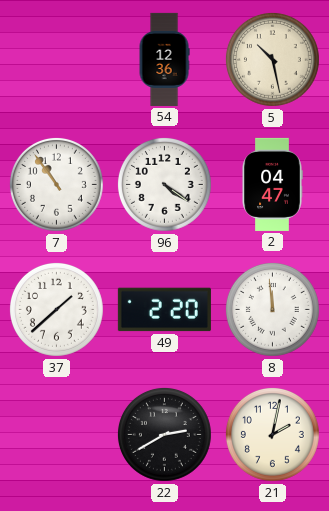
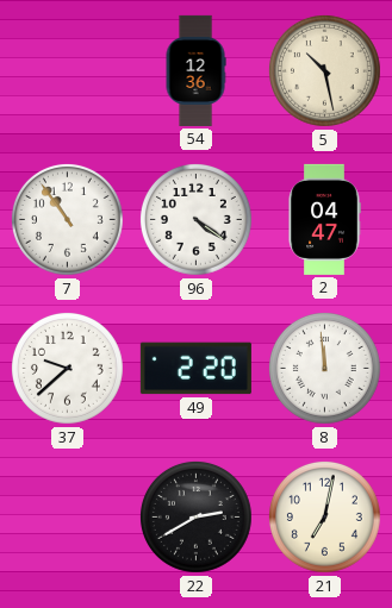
37: 1:38 -> 9:38 (67, 368)
21: 2:02 -> 7:02 (324, 516)
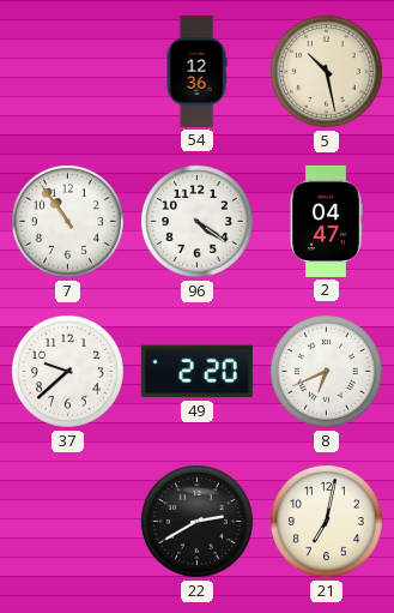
8: 11:59 -> 6:41 (326, 371)
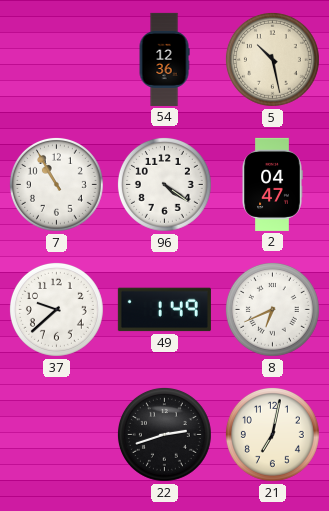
7: 10:54 -> 10:55 (56, 184)
49: 2:20 -> 1:49 (164, 310)
22: 2:40 -> 2:42 (164, 434)
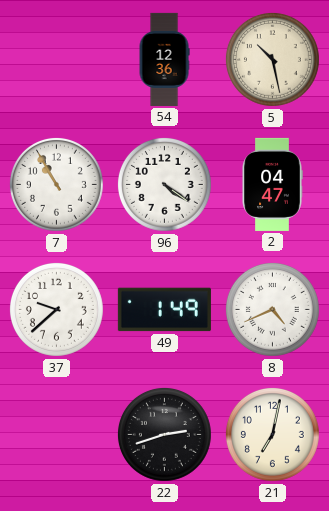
8: 6:41 -> 4:41 (272, 309)
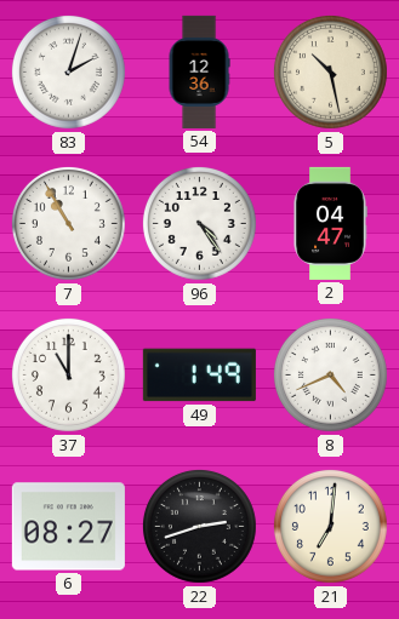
83: none -> 2:03 (68, 71)
96: 4:21 -> 4:24 (199, 223)
37: 9:38 -> 11:00 (68, 374)
6: none -> 08:27 (68, 527)
21: 7:02 -> 7:01 (330, 526)
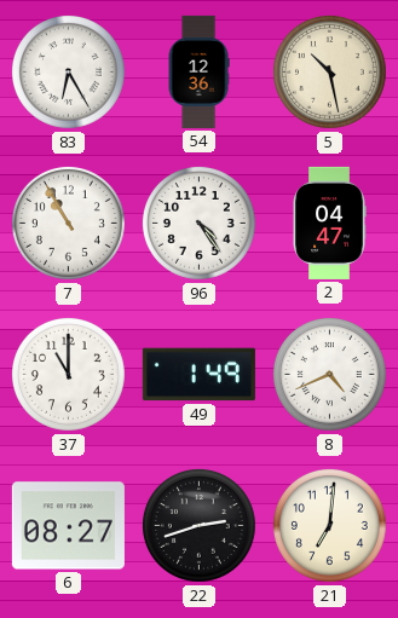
83: 2:03 -> 6:25 (68, 71)
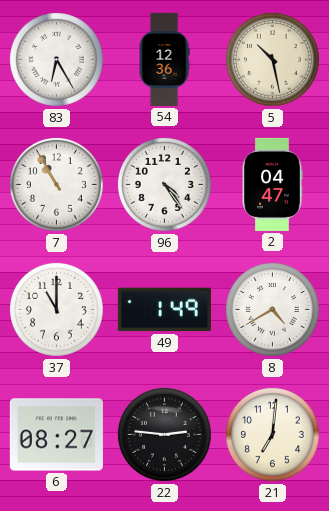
8: 4:41 -> 4:40 (272, 309)
22: 2:42 -> 2:46 (164, 434)
